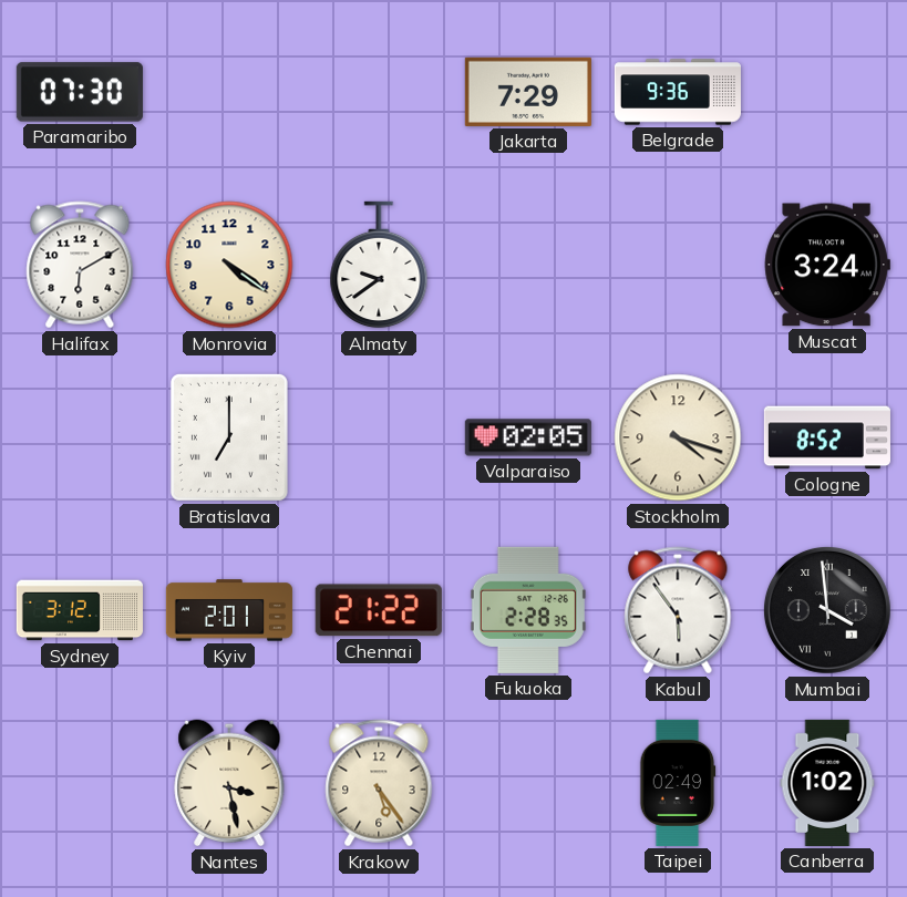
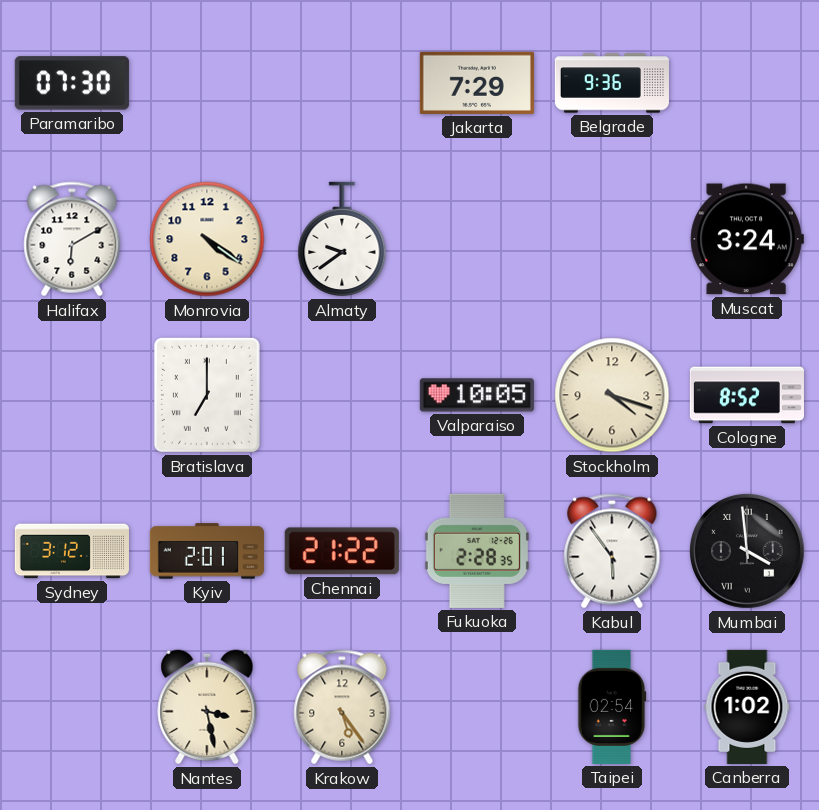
Valparaiso: 02:05 -> 10:05 (477, 395)
Taipei: 02:49 -> 02:54 (612, 707)
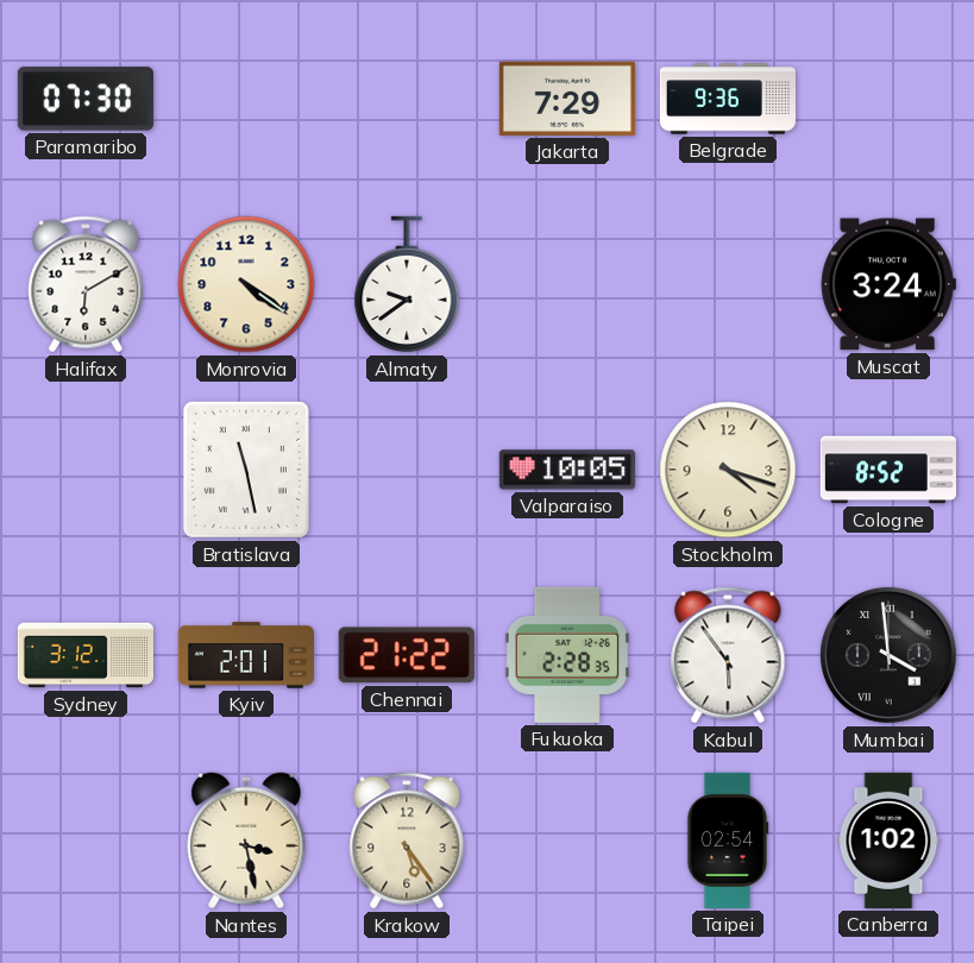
Bratislava: 7:00 -> 11:28 (246, 470)
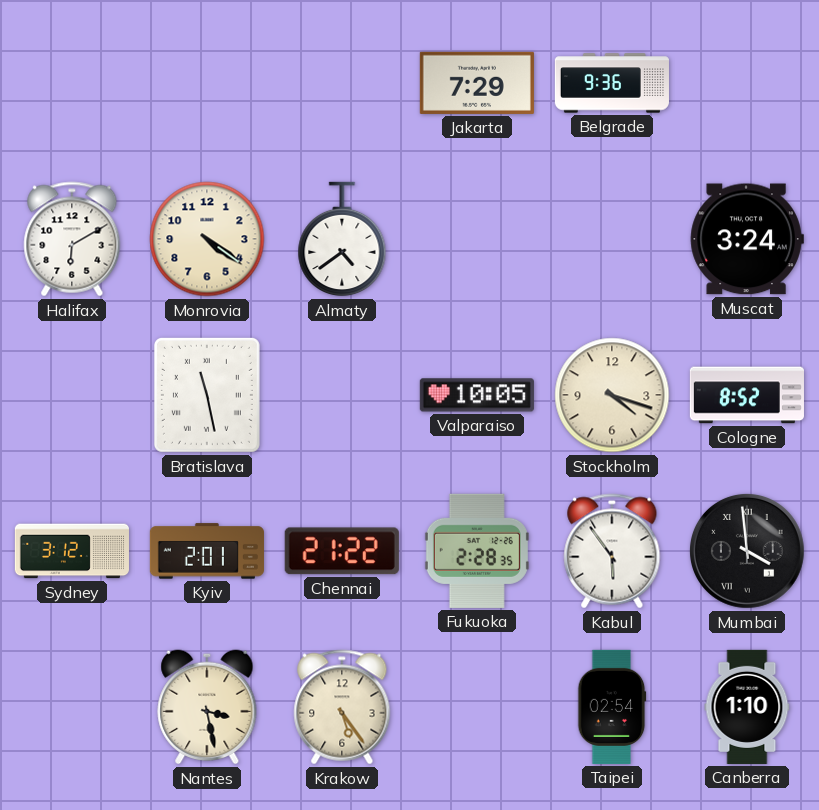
Paramaribo: 07:30 -> none (86, 99)
Almaty: 9:39 -> 4:39 (342, 239)
Canberra: 1:02 -> 1:10 (747, 707)
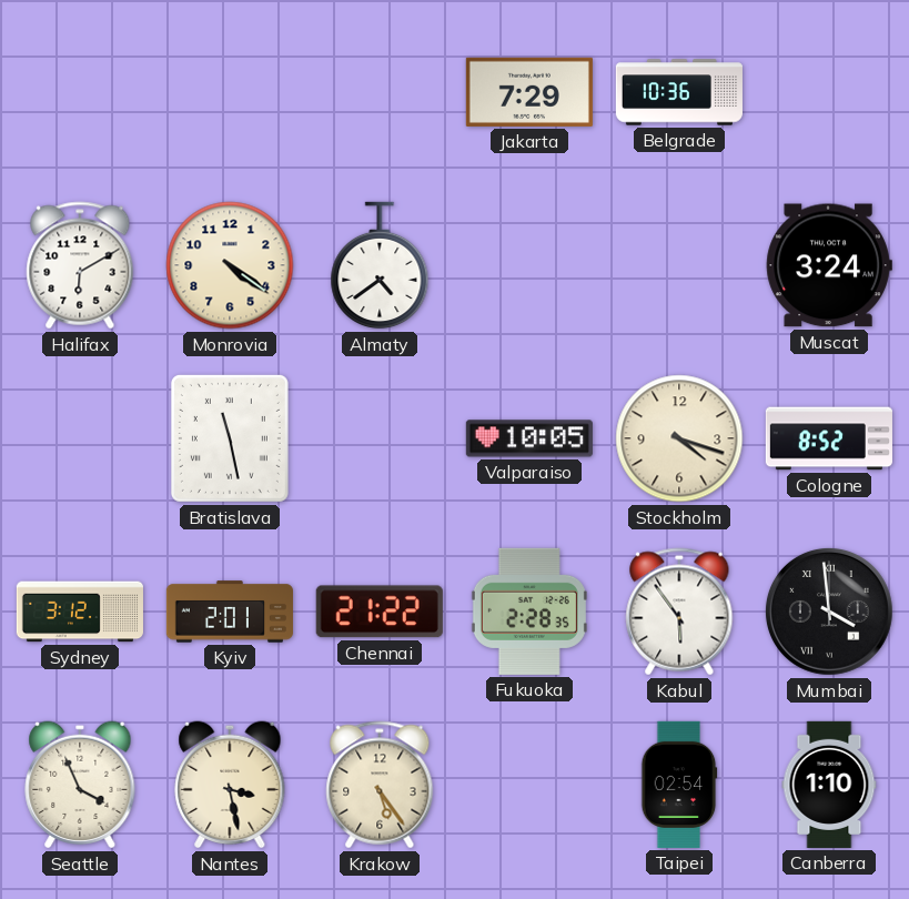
Belgrade: 9:36 -> 10:36 (679, 92)
Seattle: none -> 3:56 (80, 785)
